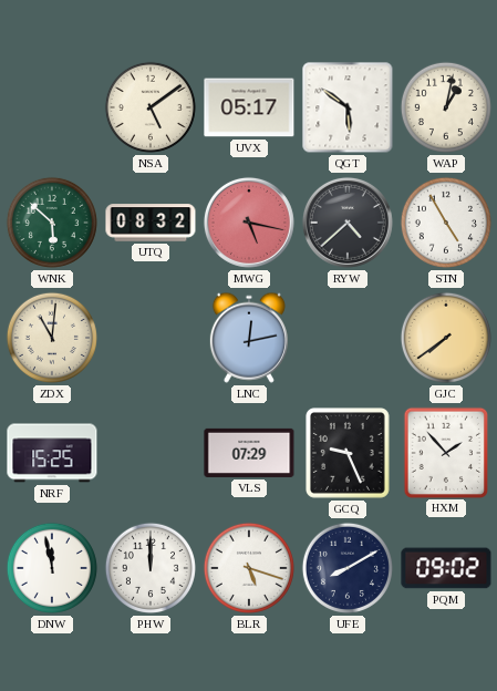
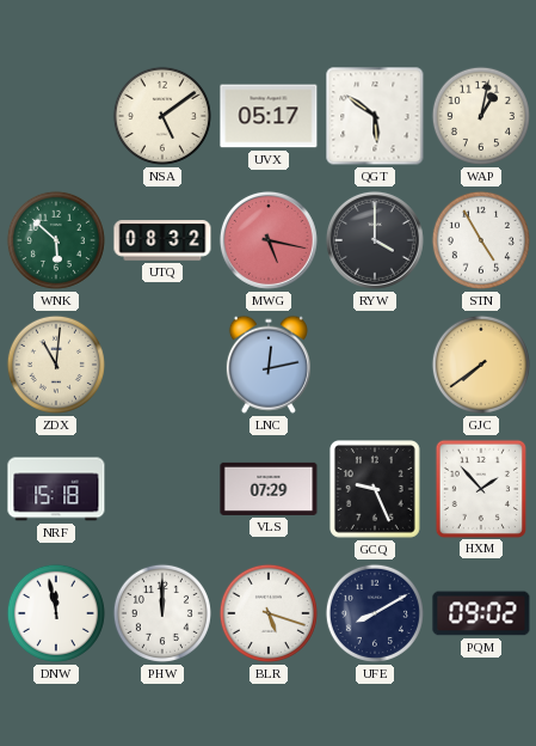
RYW: 4:38 -> 4:00 (375, 240)
NRF: 15:25 -> 15:18 (56, 489)
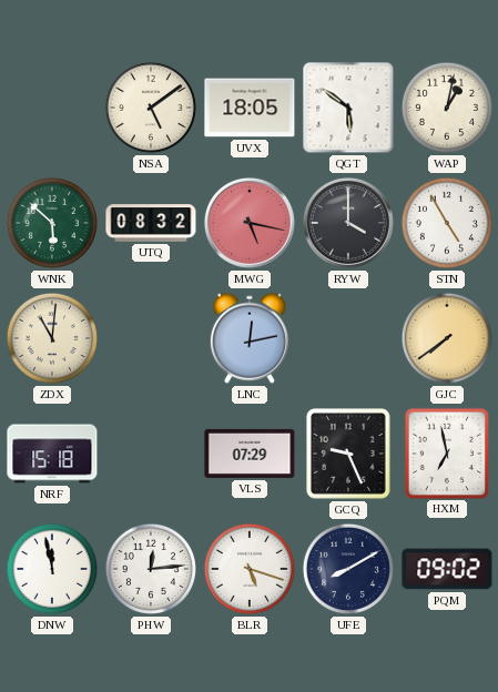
UVX: 05:17 -> 18:05 (250, 108)
HXM: 1:53 -> 6:58 (446, 452)
PHW: 12:00 -> 12:14 (151, 569)
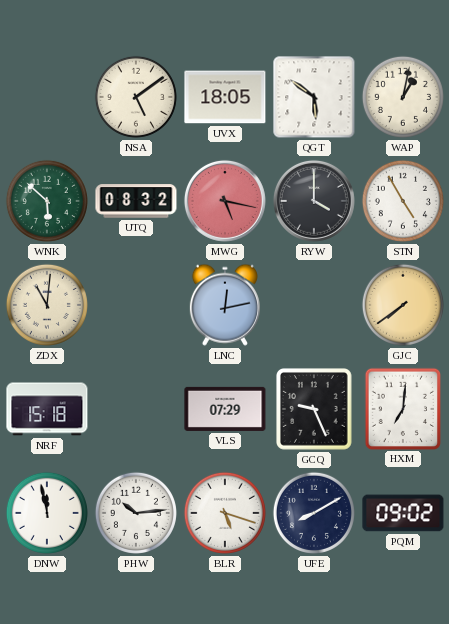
HXM: 6:58 -> 7:01 (402, 408)
PHW: 12:14 -> 10:14 (136, 513)
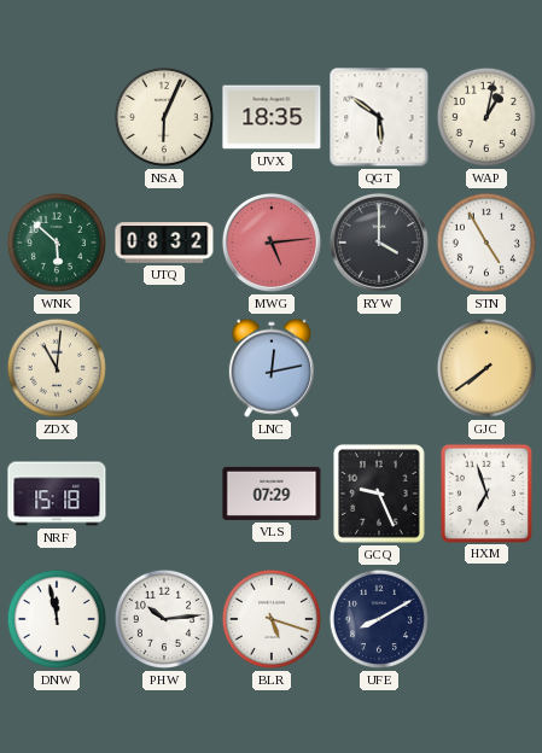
NSA: 5:09 -> 6:04 (164, 117)
UVX: 18:05 -> 18:35 (272, 117)
MWG: 5:17 -> 5:14 (272, 243)
HXM: 7:01 -> 6:57 (485, 492)
PQM: 09:02 -> none (403, 513)
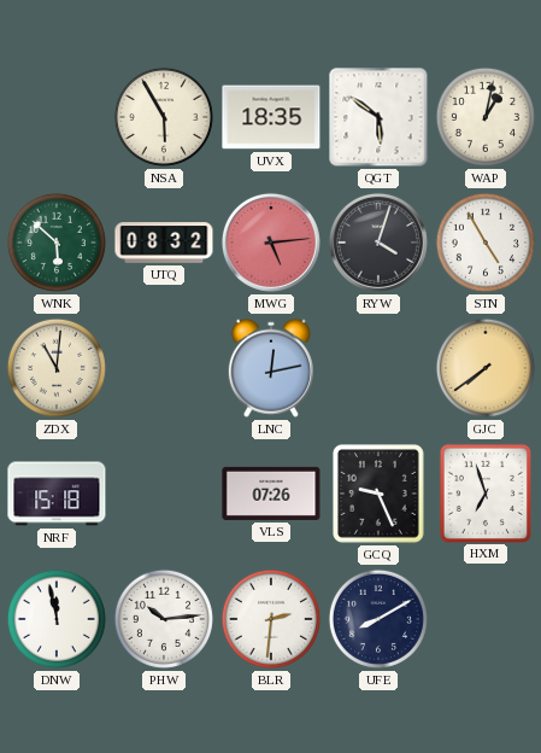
NSA: 6:04 -> 5:55 (164, 117)
RYW: 4:00 -> 4:03 (378, 243)
VLS: 07:29 -> 07:26 (271, 494)
BLR: 5:18 -> 2:31 (271, 619)
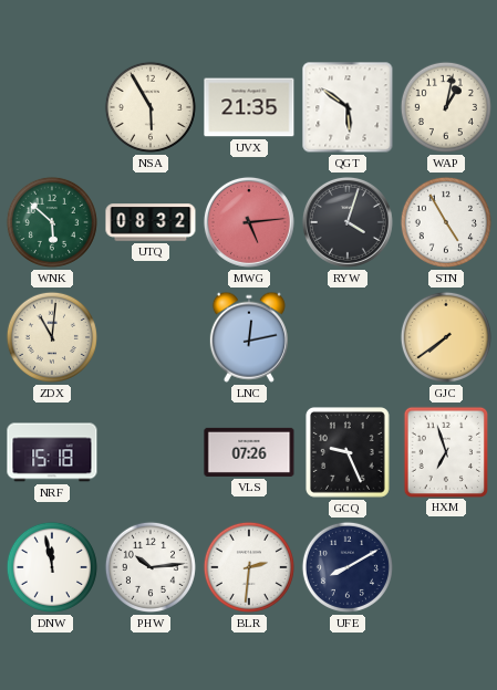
UVX: 18:35 -> 21:35 (249, 107)
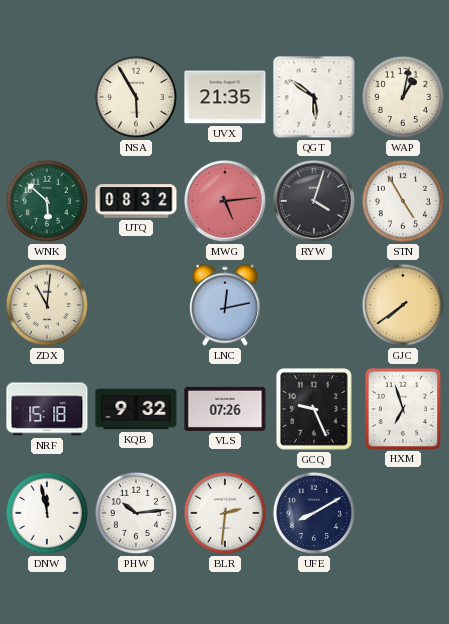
KQB: none -> 9:32 (136, 409)
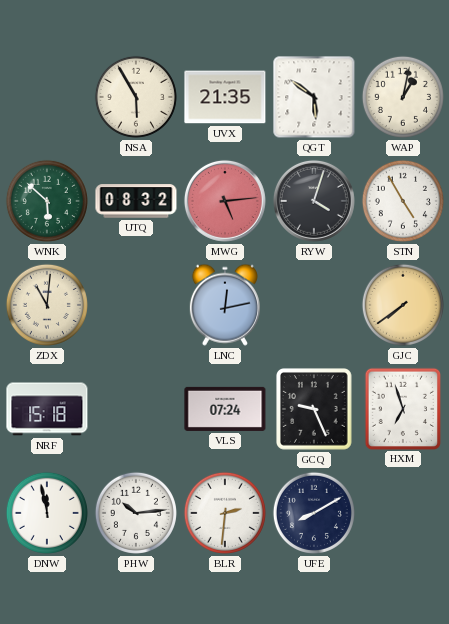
KQB: 9:32 -> none (136, 409)
VLS: 07:26 -> 07:24 (225, 409)
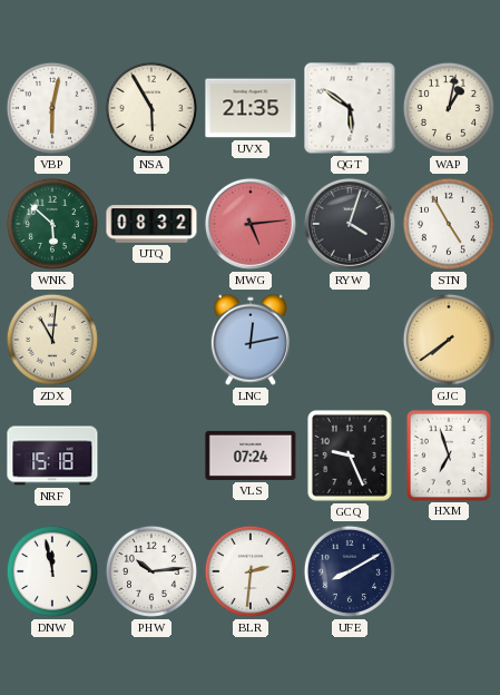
VBP: none -> 6:02 (52, 108)
